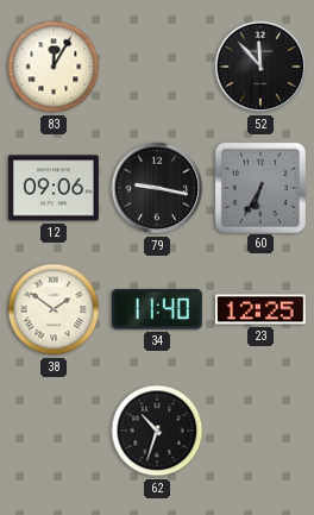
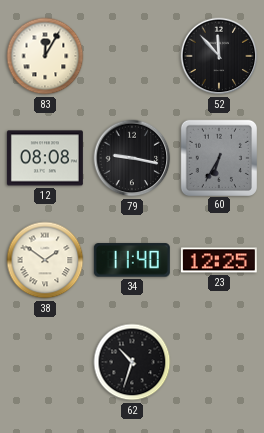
12: 09:06 -> 08:08 (45, 158)
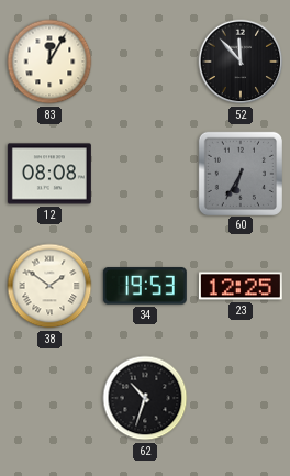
79: 9:17 -> none (132, 158)
34: 11:40 -> 19:53 (145, 286)
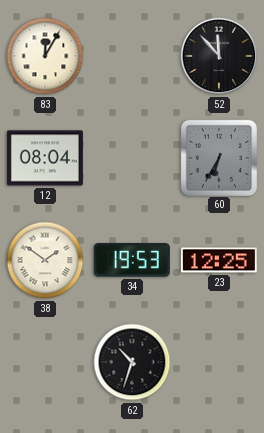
12: 08:08 -> 08:04 (45, 158)
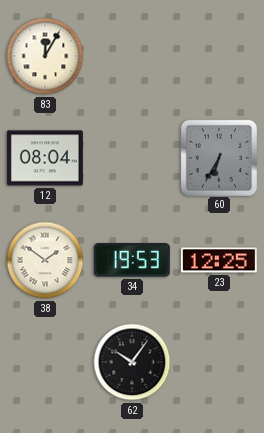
52: 11:53 -> none (219, 56)
62: 10:33 -> 10:06 (132, 362)
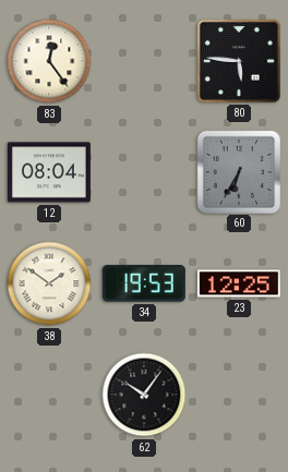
83: 12:05 -> 12:24 (49, 61)
80: none -> 5:46 (239, 61)
